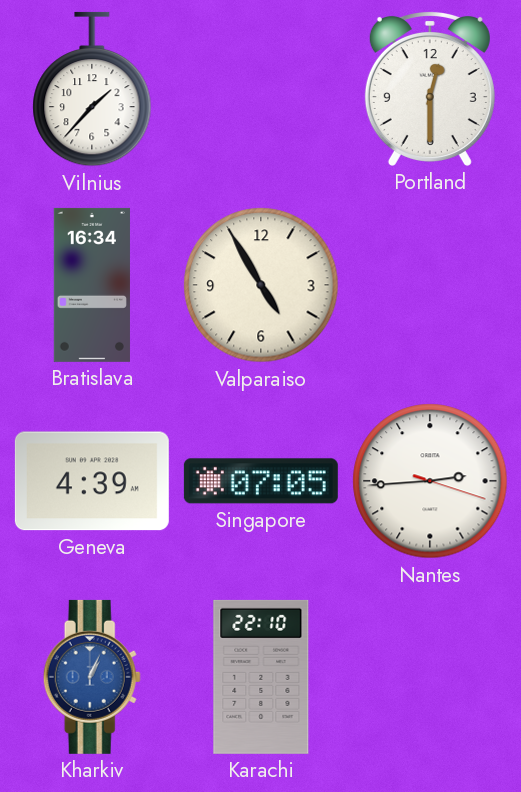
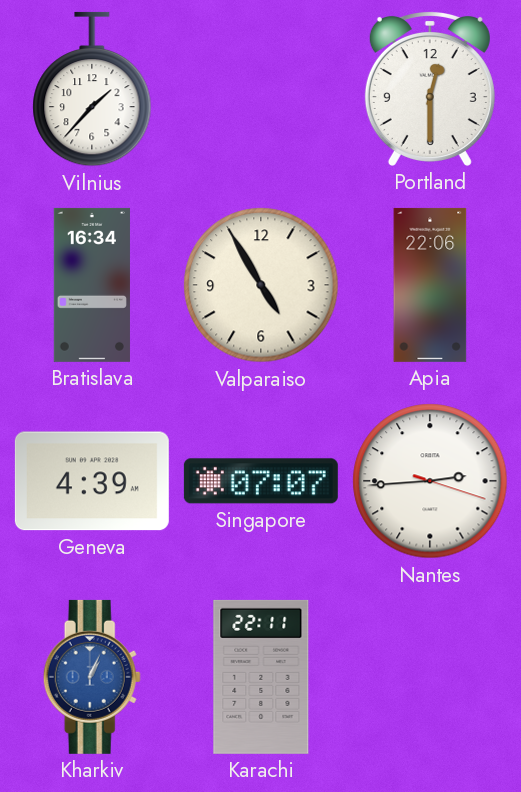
Apia: none -> 22:06 (430, 285)
Singapore: 07:05 -> 07:07 (261, 481)
Karachi: 22:10 -> 22:11 (261, 677)
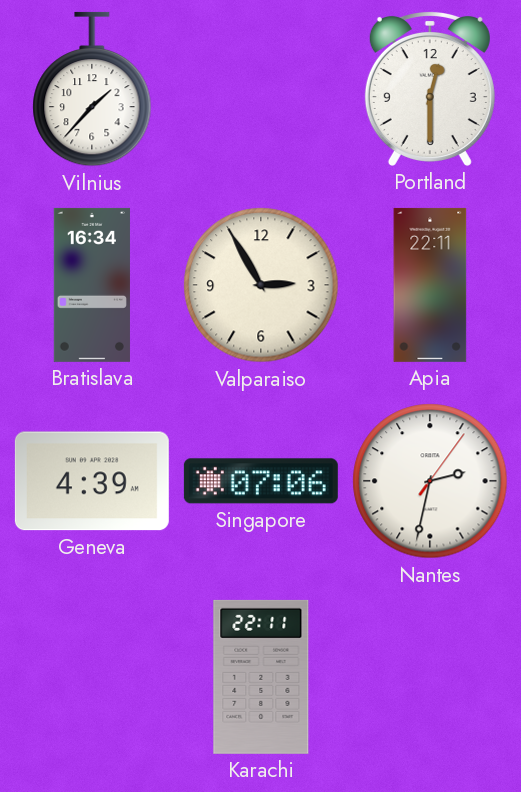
Valparaiso: 4:55 -> 2:55 (261, 285)
Apia: 22:06 -> 22:11 (430, 285)
Singapore: 07:07 -> 07:06 (261, 481)
Nantes: 2:44 -> 2:32 (430, 481)
Kharkiv: 1:04 -> none (92, 677)
